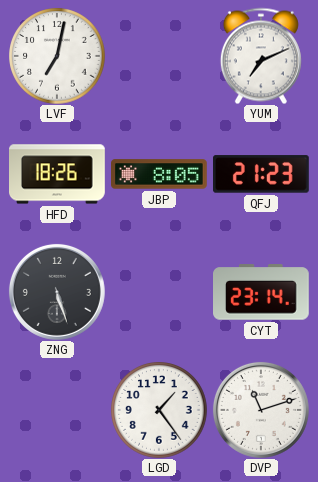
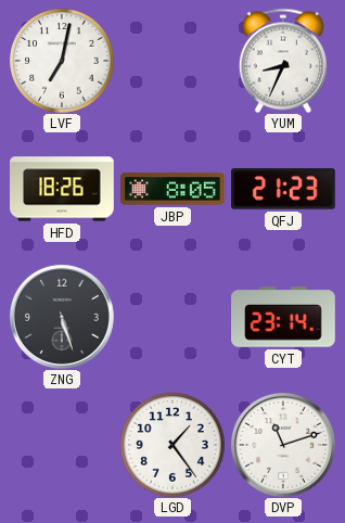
YUM: 7:11 -> 8:34 (283, 61)
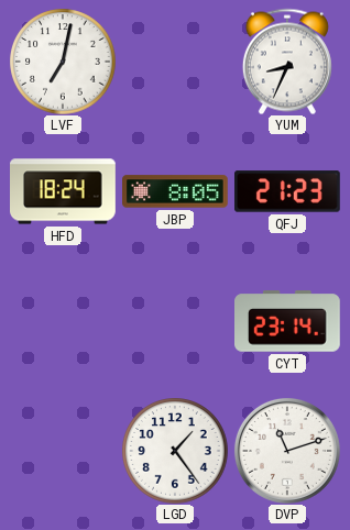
HFD: 18:26 -> 18:24 (63, 191)
ZNG: 5:27 -> none (62, 317)
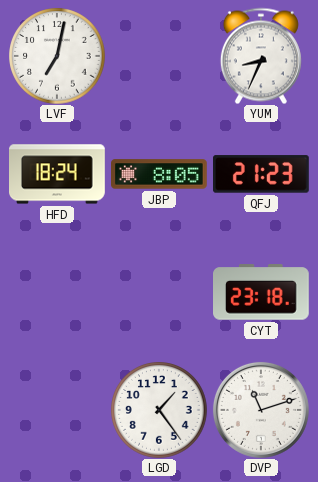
CYT: 23:14 -> 23:18 (262, 292)
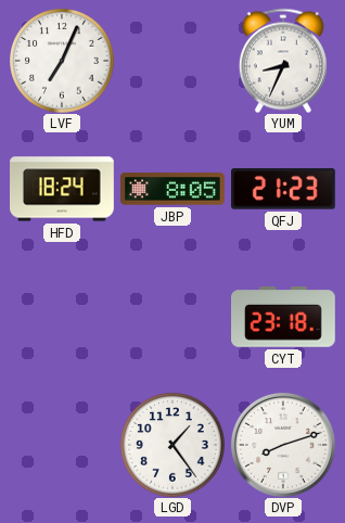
LVF: 7:02 -> 7:04 (62, 61)
DVP: 11:12 -> 8:12 (283, 445)
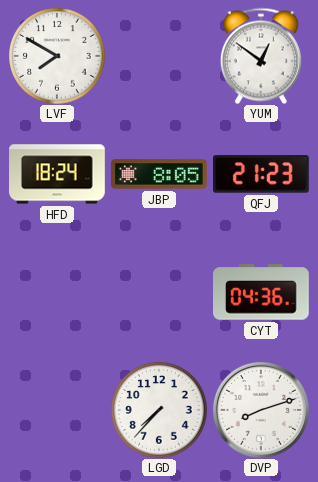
LVF: 7:04 -> 7:50 (57, 56)
YUM: 8:34 -> 12:51 (261, 56)
CYT: 23:18 -> 04:36 (262, 292)
LGD: 1:24 -> 7:37 (159, 410)
